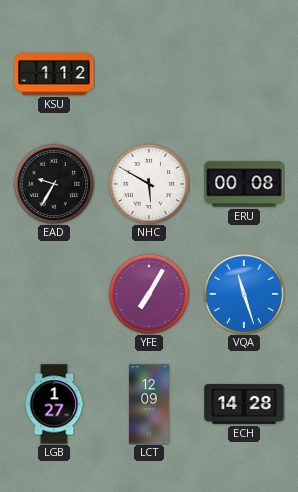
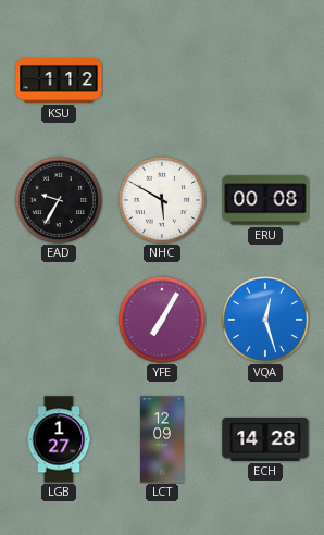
VQA: 11:27 -> 12:27 (265, 320)
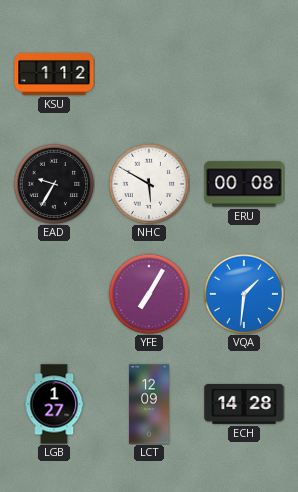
VQA: 12:27 -> 1:31 (244, 294)
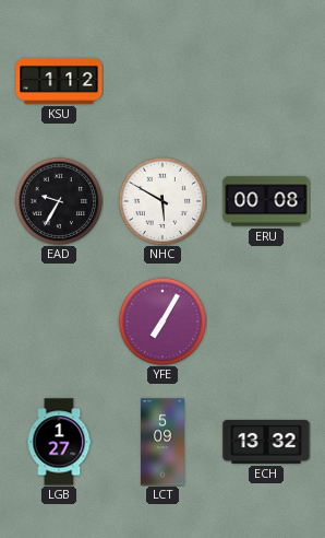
VQA: 1:31 -> none (244, 294)
LCT: 12:09 -> 5:09 (164, 442)
ECH: 14:28 -> 13:32 (266, 442)
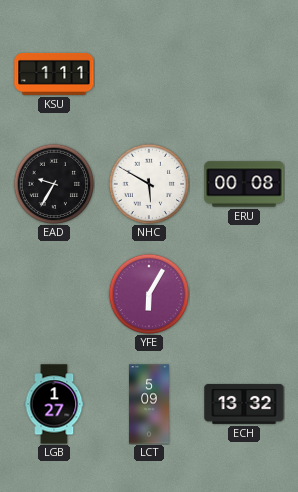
KSU: 1:12 -> 1:11 (54, 74)
YFE: 7:05 -> 6:05 (149, 294)
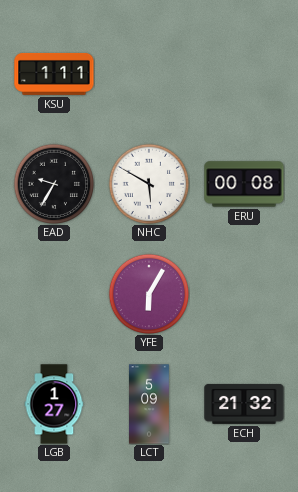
ECH: 13:32 -> 21:32 (244, 404)
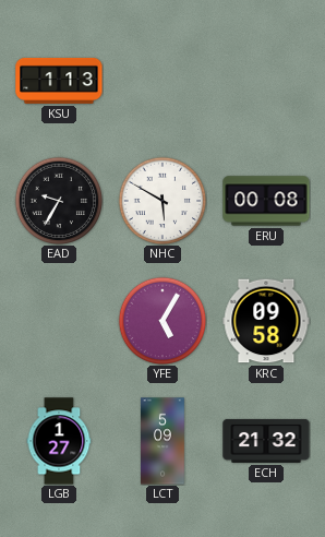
KSU: 1:11 -> 1:13 (59, 81)
YFE: 6:05 -> 5:05 (162, 321)
KRC: none -> 09:58 (266, 321)
